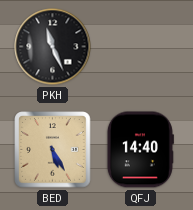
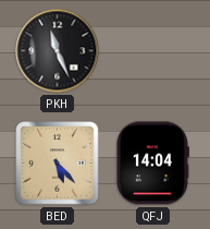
BED: 5:25 -> 5:23 (58, 164)
QFJ: 14:40 -> 14:04 (152, 164)
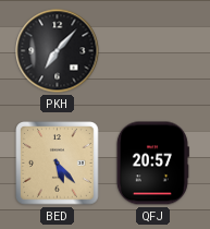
PKH: 11:26 -> 7:07 (58, 51)
QFJ: 14:04 -> 20:57 (152, 164)
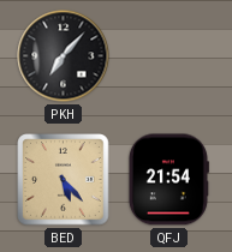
QFJ: 20:57 -> 21:54 (168, 180)
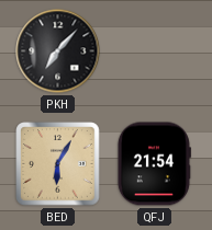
BED: 5:23 -> 6:05 (58, 164)
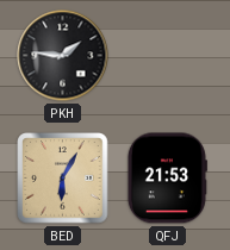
PKH: 7:07 -> 1:46 (63, 56)
QFJ: 21:54 -> 21:53 (167, 179)
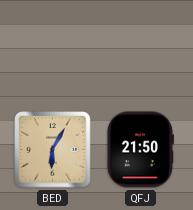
PKH: 1:46 -> none (63, 56)
QFJ: 21:53 -> 21:50 (140, 150)
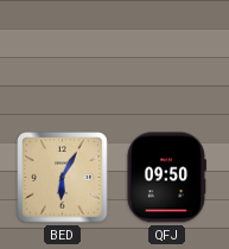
QFJ: 21:50 -> 09:50 (166, 178)
